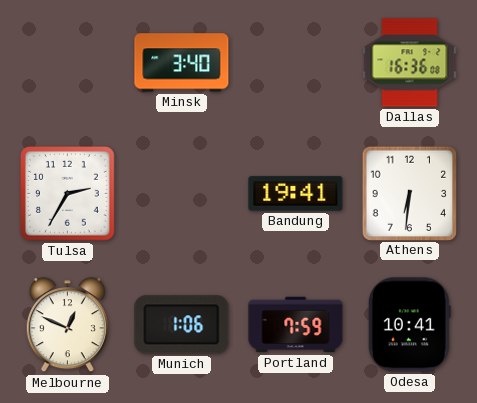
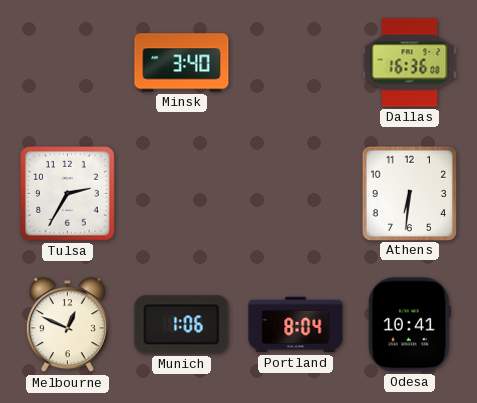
Bandung: 19:41 -> none (296, 194)
Portland: 7:59 -> 8:04 (296, 325)
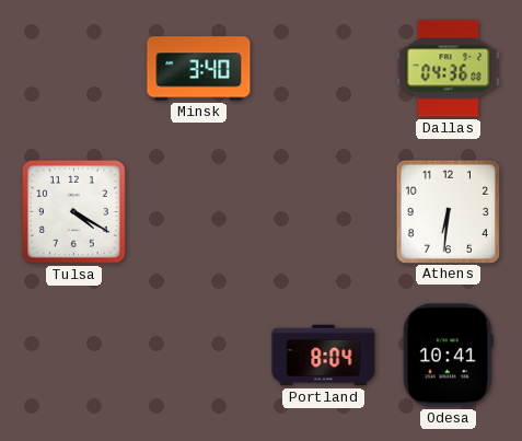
Dallas: 16:36 -> 04:36 (449, 69)
Tulsa: 2:35 -> 4:20 (74, 212)
Melbourne: 12:49 -> none (67, 325)
Munich: 1:06 -> none (182, 325)
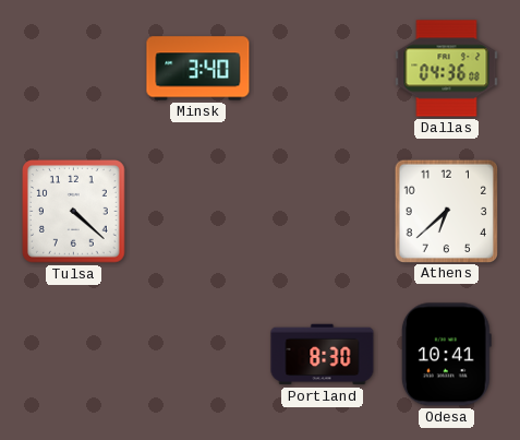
Tulsa: 4:20 -> 4:22 (74, 212)
Athens: 6:31 -> 6:38 (446, 211)
Portland: 8:04 -> 8:30 (323, 355)
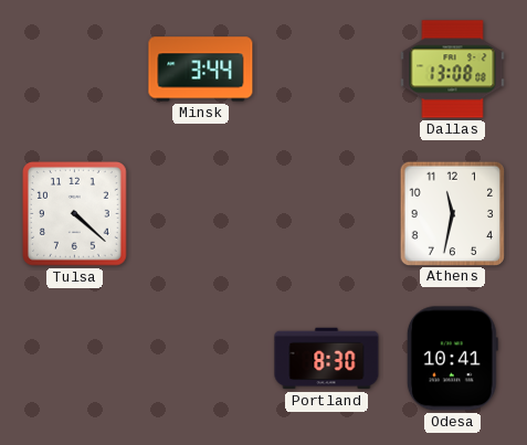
Minsk: 3:40 -> 3:44 (201, 70)
Dallas: 04:36 -> 13:08 (453, 70)
Athens: 6:38 -> 11:32 (452, 213)
